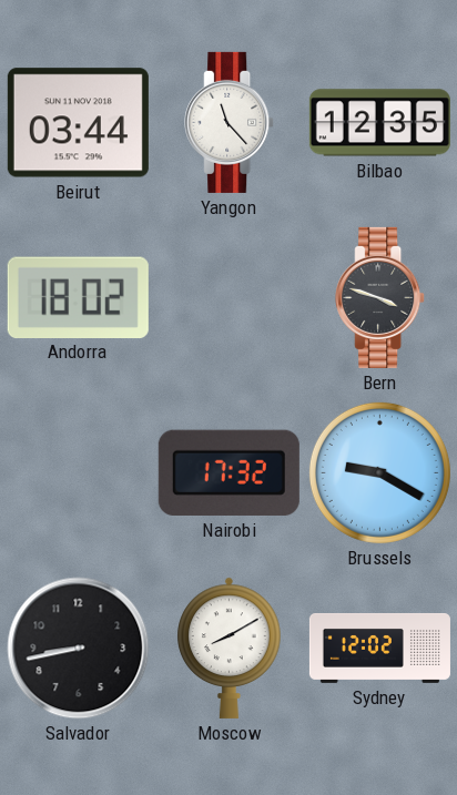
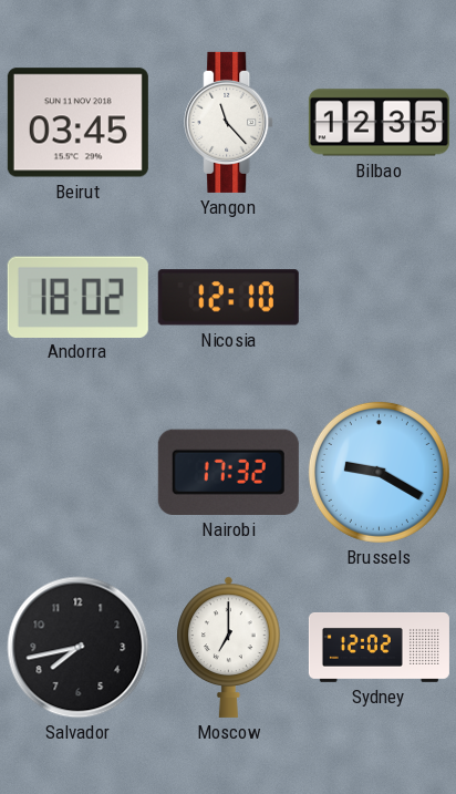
Beirut: 03:44 -> 03:45 (77, 123)
Nicosia: none -> 12:10 (228, 298)
Bern: 3:48 -> none (380, 297)
Salvador: 8:43 -> 7:43 (79, 648)
Moscow: 8:10 -> 7:00 (229, 647)
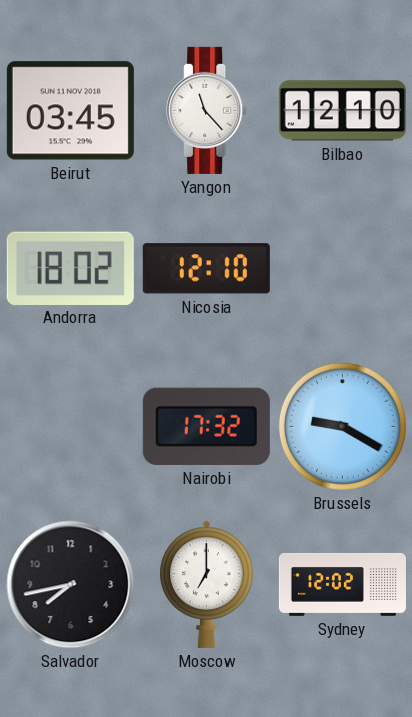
Bilbao: 12:35 -> 12:10 (342, 111)
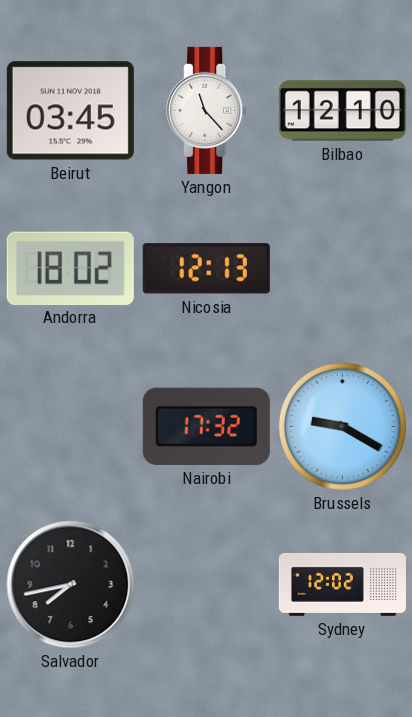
Nicosia: 12:10 -> 12:13 (206, 269)
Moscow: 7:00 -> none (207, 584)
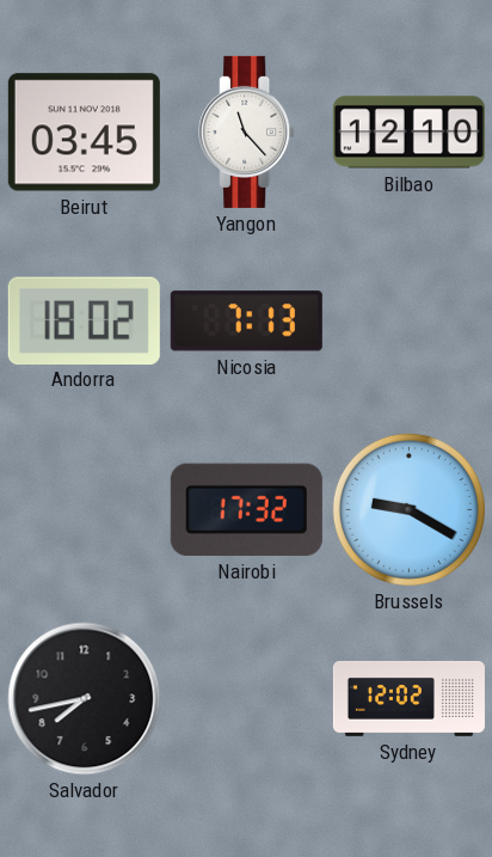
Nicosia: 12:13 -> 7:13 (246, 322)
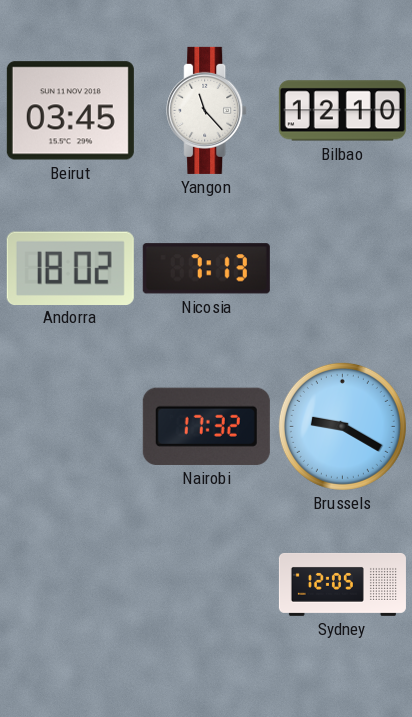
Salvador: 7:43 -> none (85, 699)
Sydney: 12:02 -> 12:05 (342, 584)
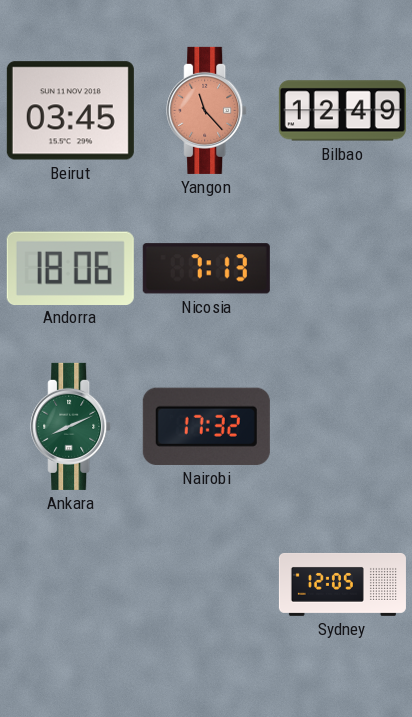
Yangon dial: white -> salmon (207, 110)
Bilbao: 12:10 -> 12:49 (342, 111)
Andorra: 18:02 -> 18:06 (70, 268)
Ankara: none -> 8:11 (71, 426)
Brussels: 9:20 -> none (342, 426)
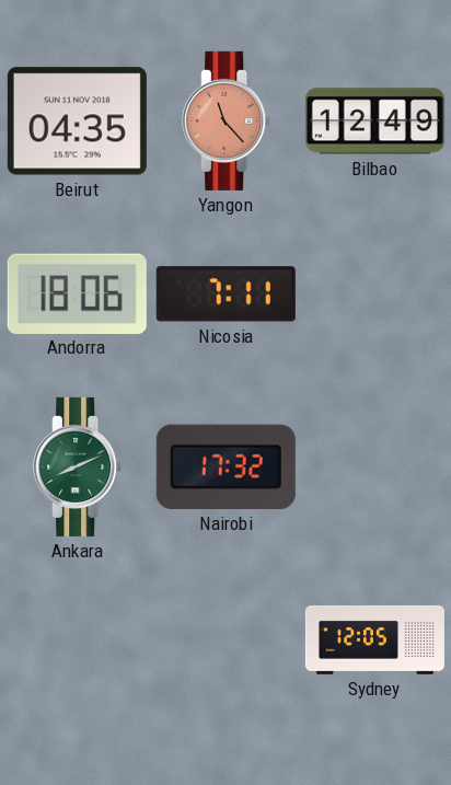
Beirut: 03:45 -> 04:35 (77, 122)
Nicosia: 7:13 -> 7:11 (225, 295)
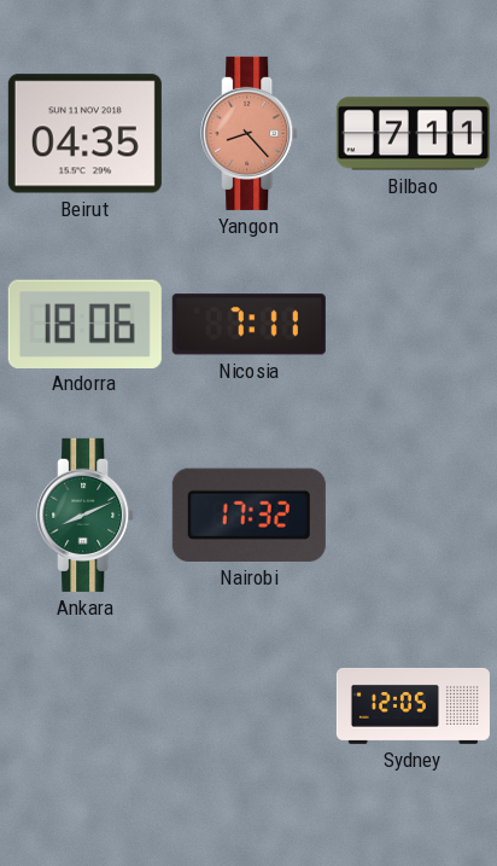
Yangon: 11:23 -> 8:23 (250, 133)
Bilbao: 12:49 -> 7:11 (413, 134)
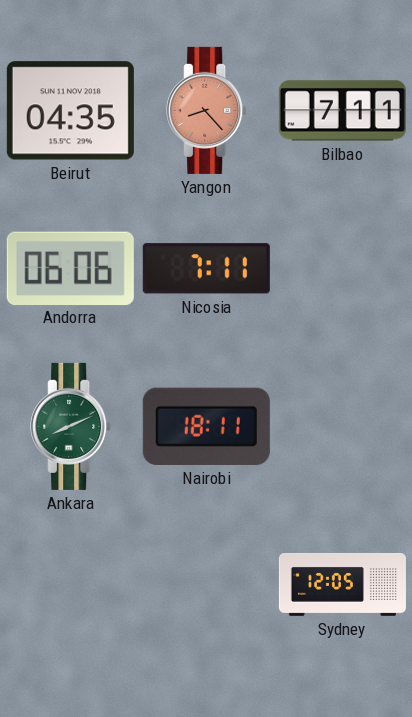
Andorra: 18:06 -> 06:06 (70, 268)
Nairobi: 17:32 -> 18:11 (206, 426)
